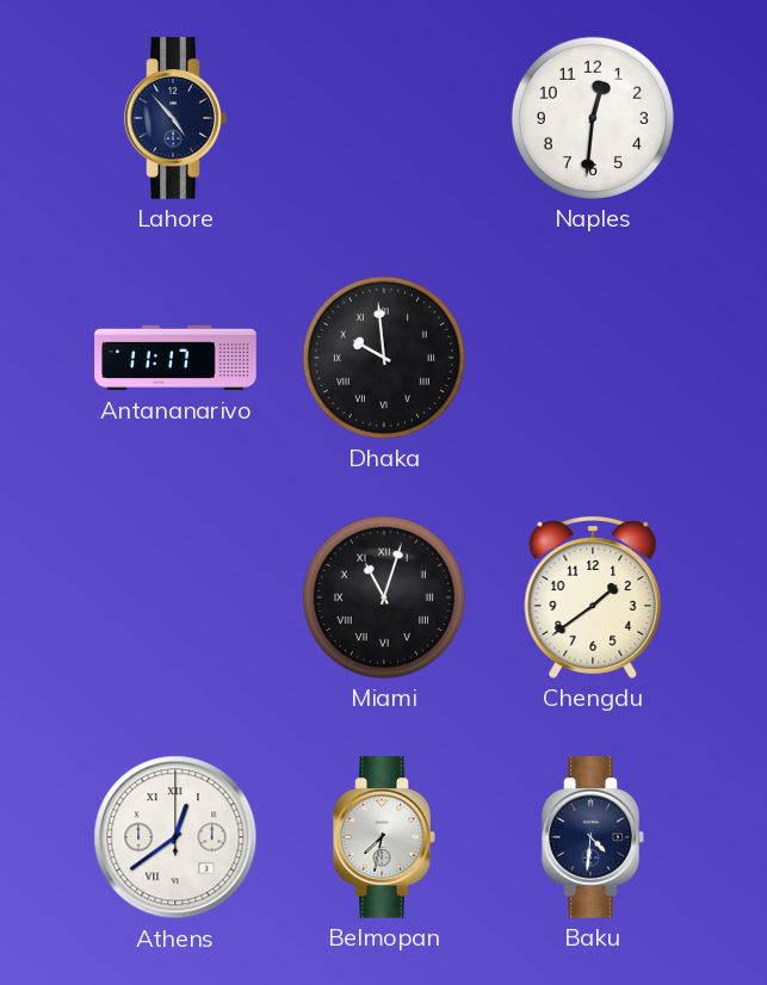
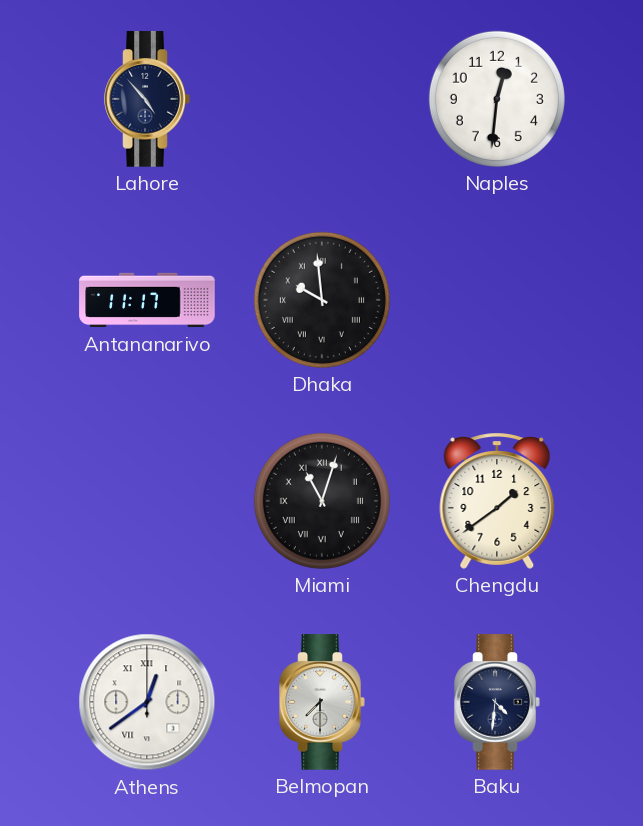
Belmopan: 7:32 -> 7:30 (322, 702)
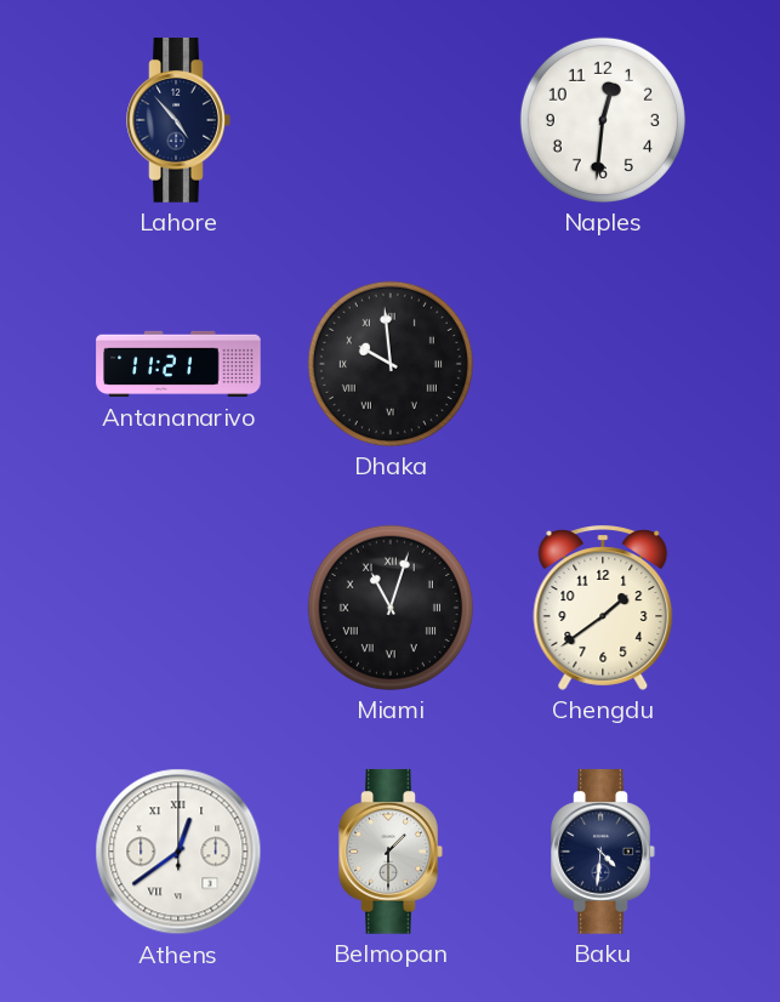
Antananarivo: 11:17 -> 11:21 (178, 364)
Belmopan: 7:30 -> 1:30 (391, 852)
